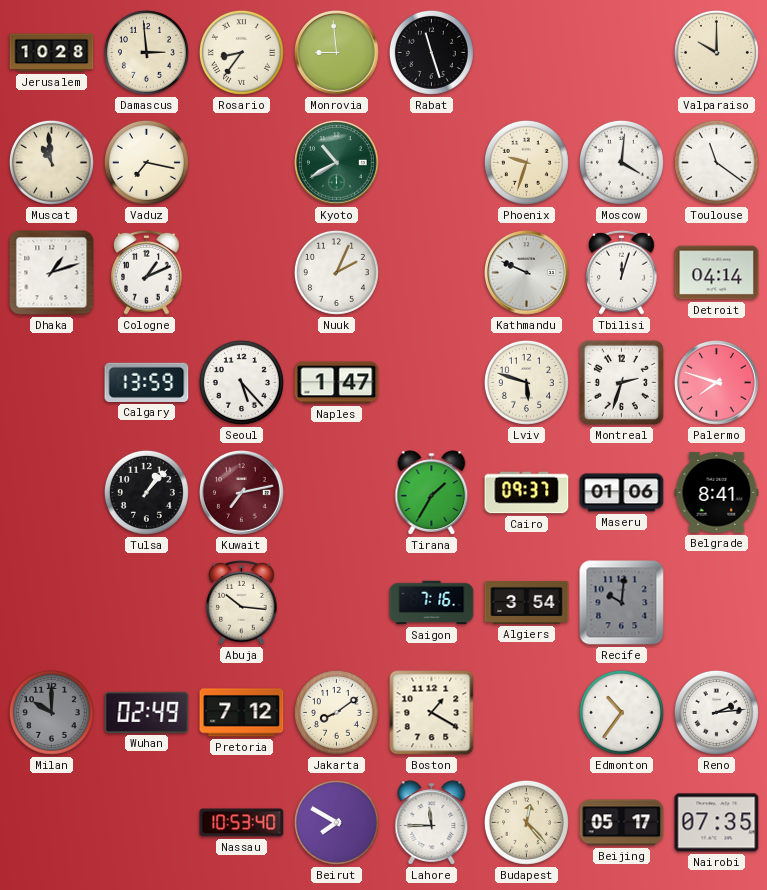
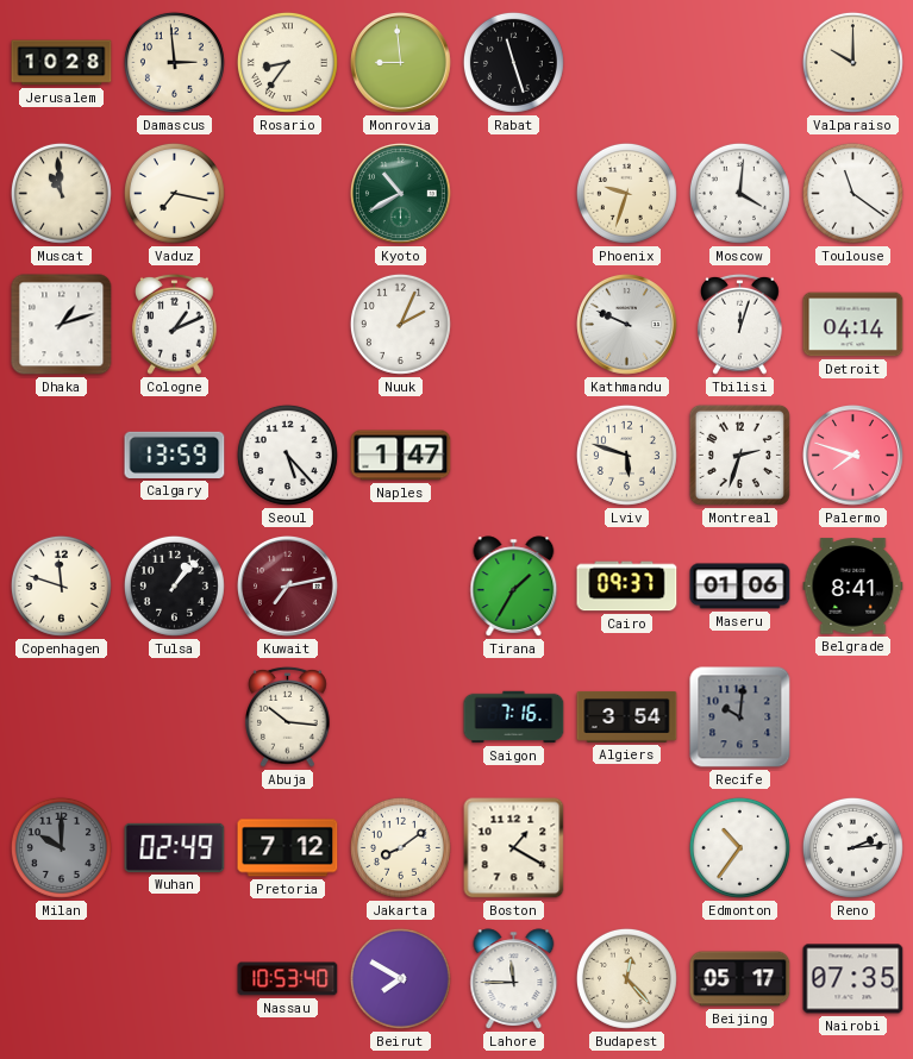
Copenhagen: none -> 11:48 (61, 585)
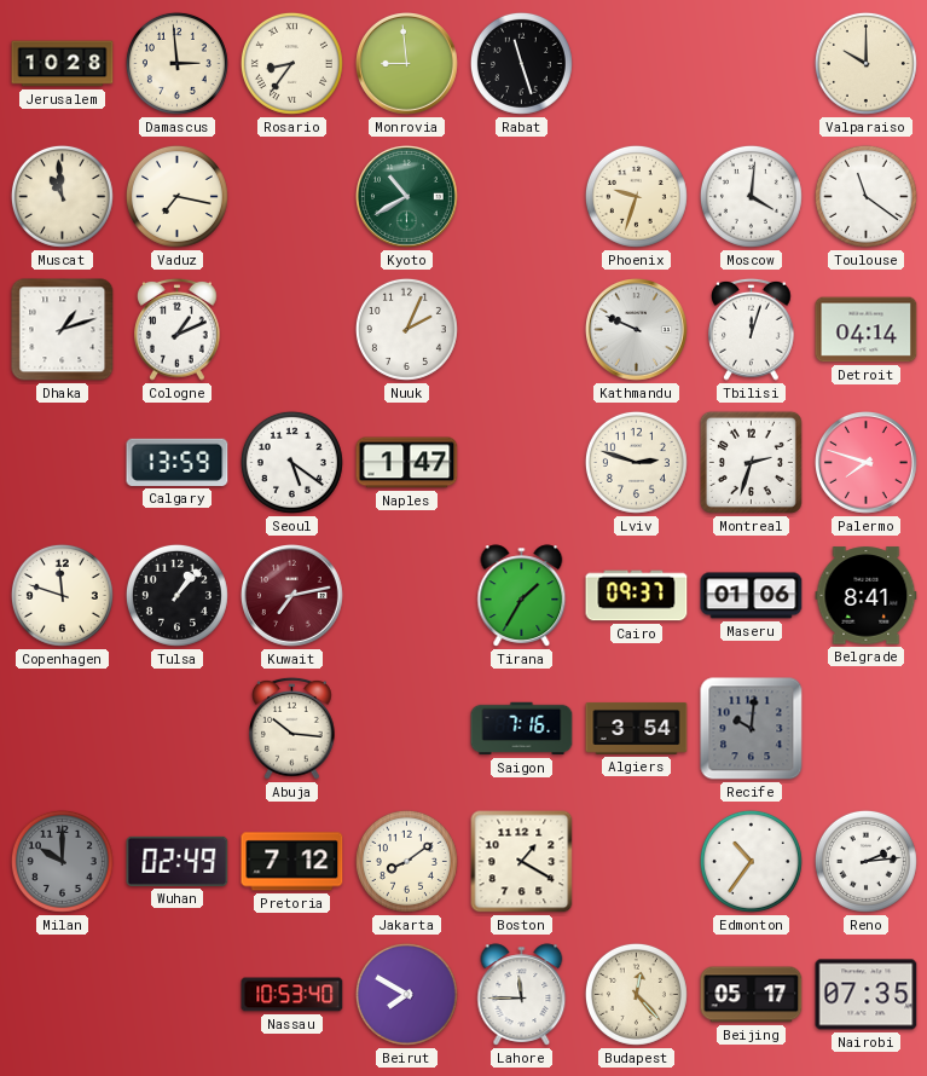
Seoul: 5:23 -> 5:21 (291, 462)
Lviv: 5:48 -> 2:48 (636, 462)
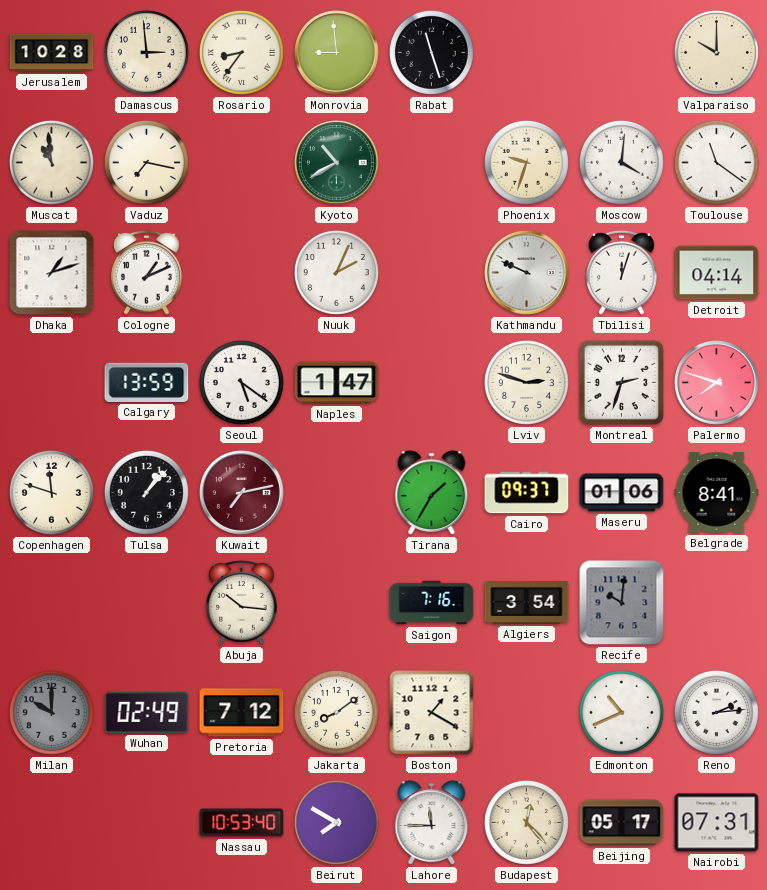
Edmonton: 10:36 -> 10:41 (621, 712)
Nairobi: 07:35 -> 07:31 (717, 823)
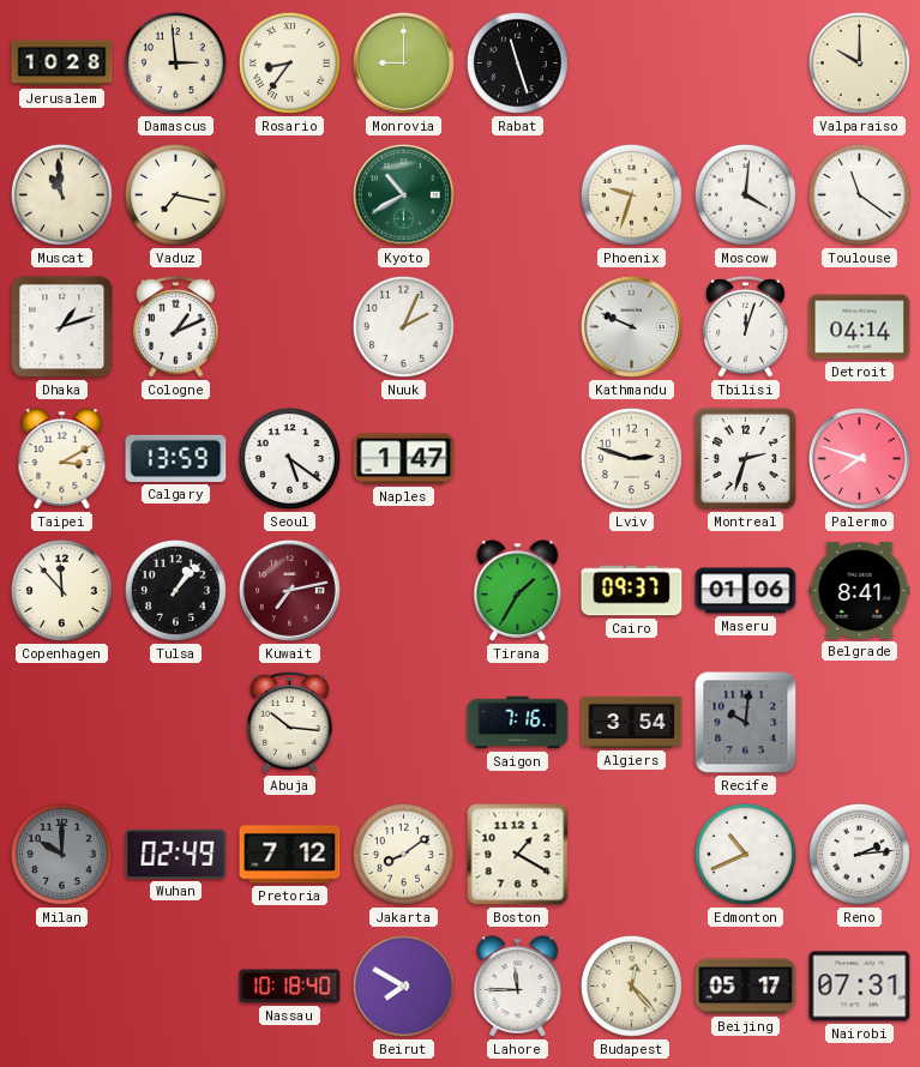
Monrovia: 8:59 -> 9:00 (404, 64)
Taipei: none -> 3:10 (62, 459)
Copenhagen: 11:48 -> 11:53 (61, 590)
Nassau: 10:53 -> 10:18 (290, 987)
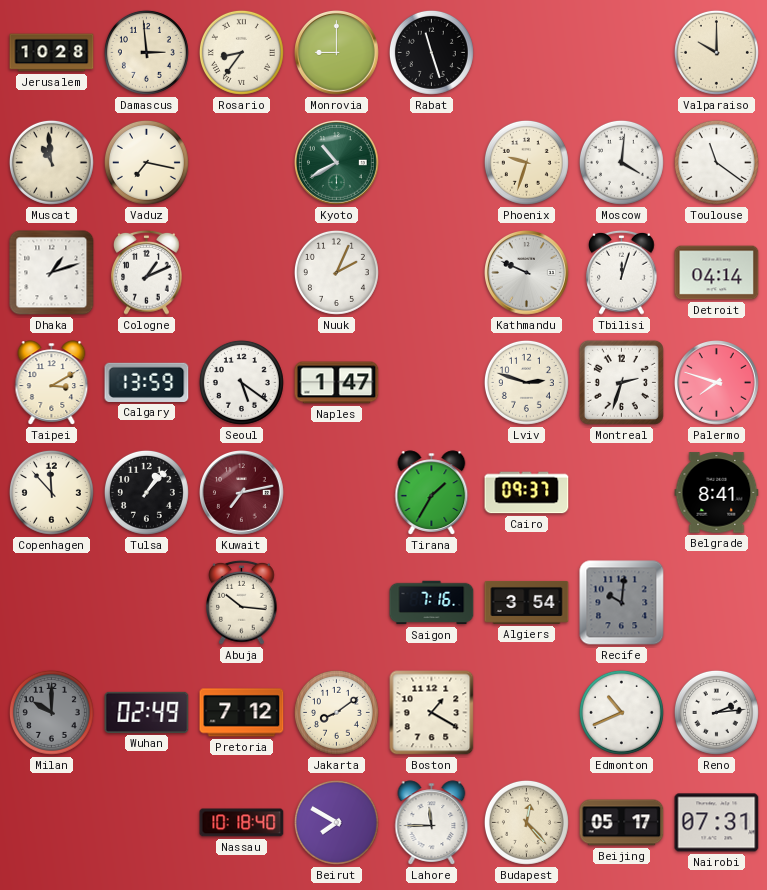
Maseru: 01:06 -> none (746, 591)
